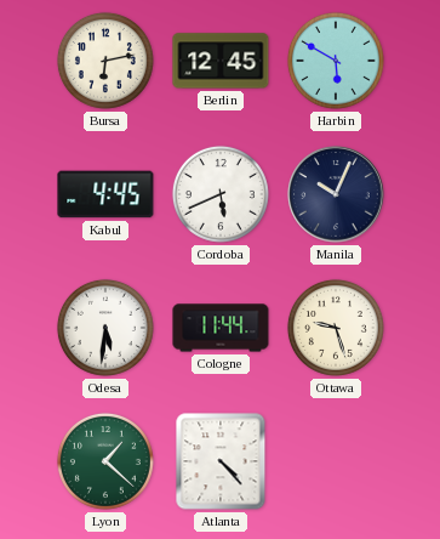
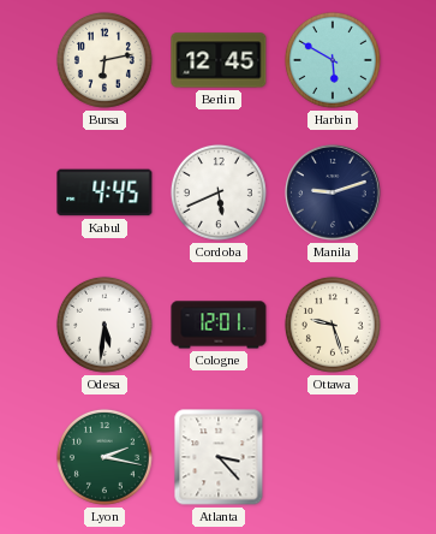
Manila: 10:04 -> 9:12 (333, 192)
Cologne: 11:44 -> 12:01 (219, 325)
Lyon: 1:22 -> 2:17 (104, 457)
Atlanta: 4:23 -> 3:23 (219, 457)
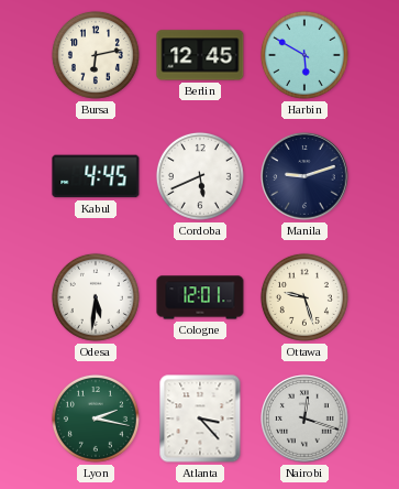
Nairobi: none -> 12:18 (304, 419)
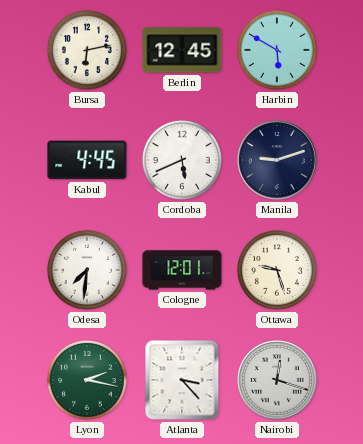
Odesa: 5:31 -> 7:31 (87, 270)
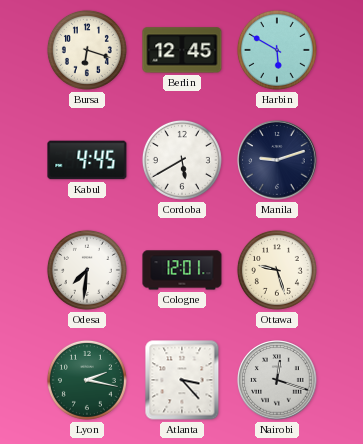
Bursa: 6:13 -> 6:18 (87, 50)
Cordoba: 5:41 -> 5:40 (182, 160)
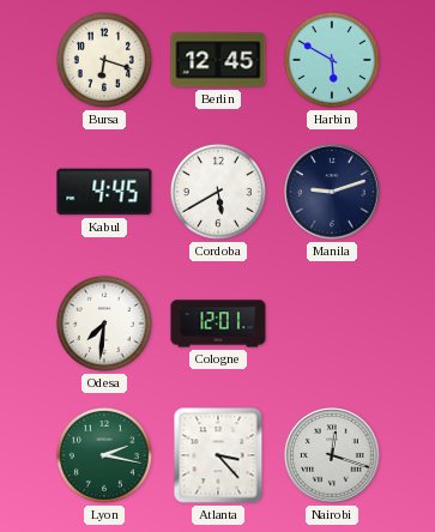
Ottawa: 9:27 -> none (277, 270)
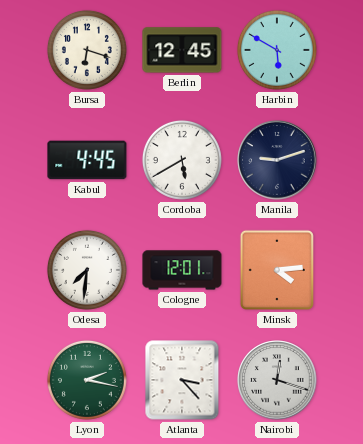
Minsk: none -> 4:14 (277, 270)
